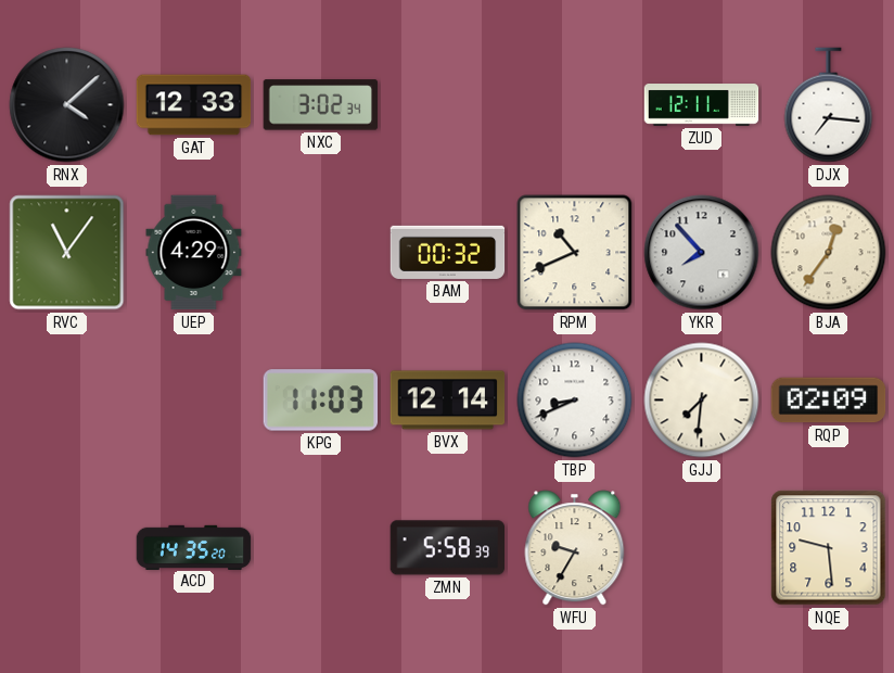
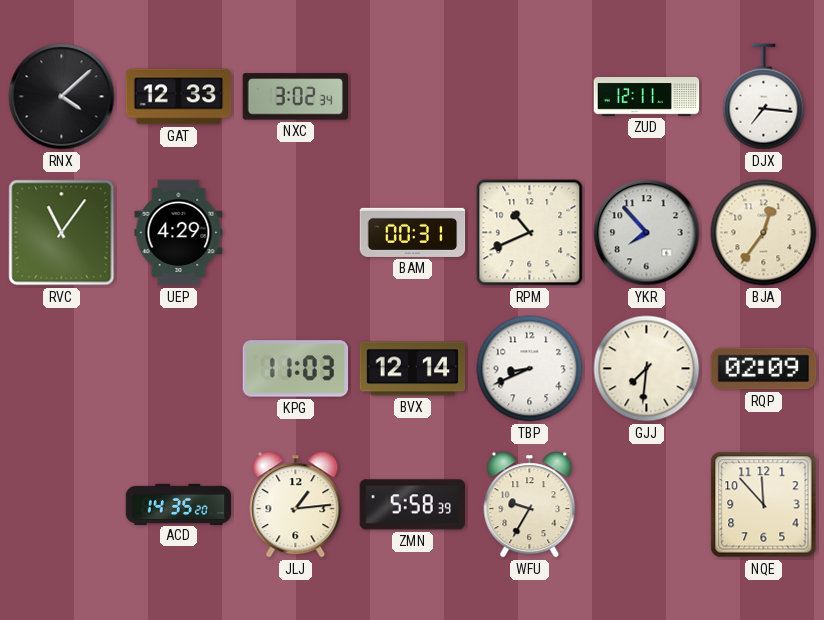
BAM: 00:32 -> 00:31 (413, 232)
JLJ: none -> 1:14 (296, 505)
NQE: 9:29 -> 11:53 (764, 505)
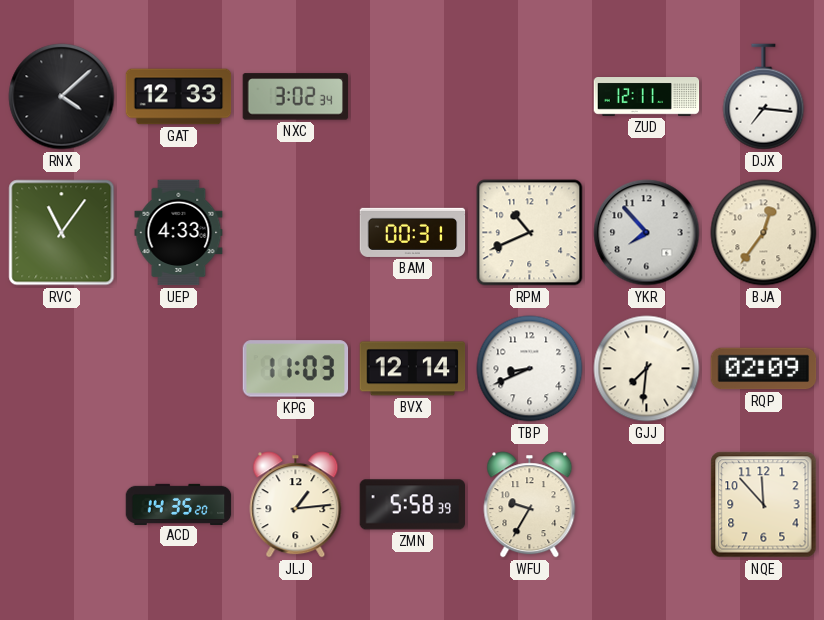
UEP: 4:29 -> 4:33 (179, 233)
